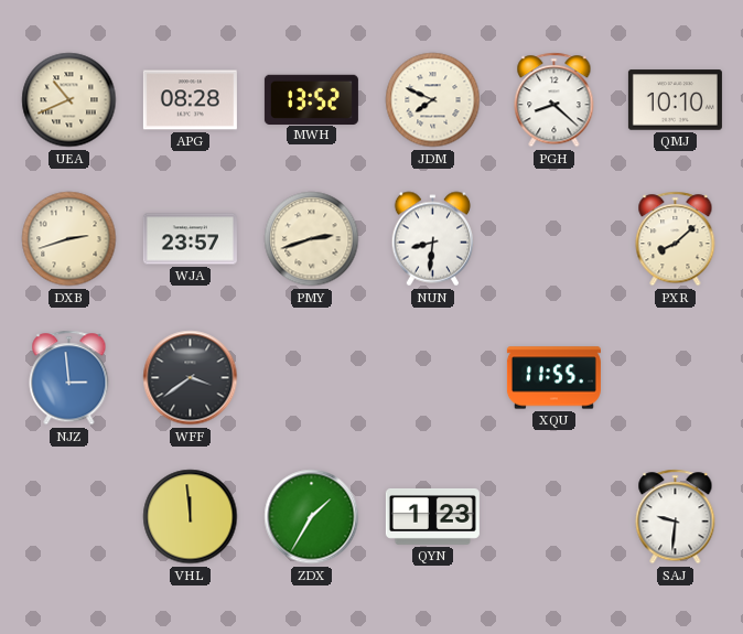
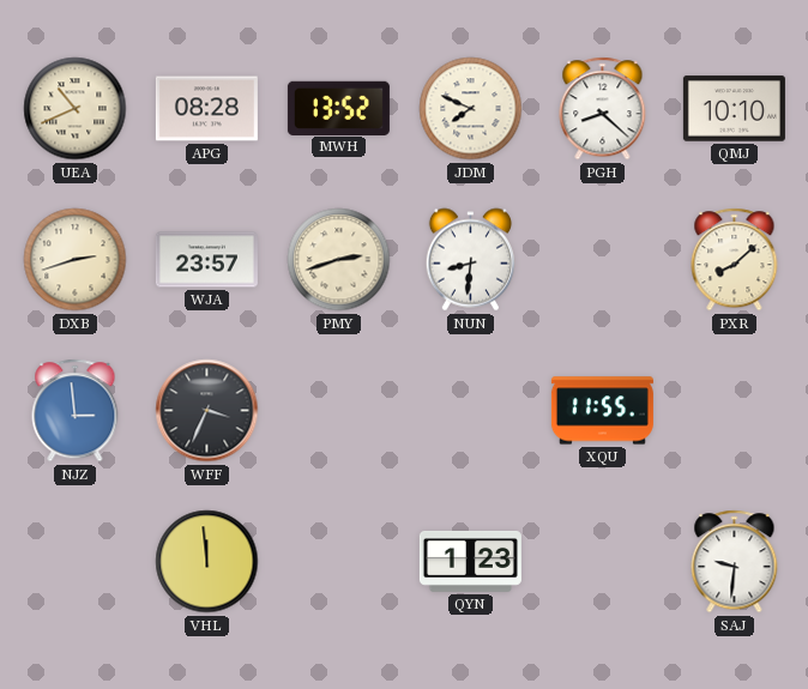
WFF: 3:39 -> 3:34 (207, 411)
ZDX: 1:35 -> none (312, 517)
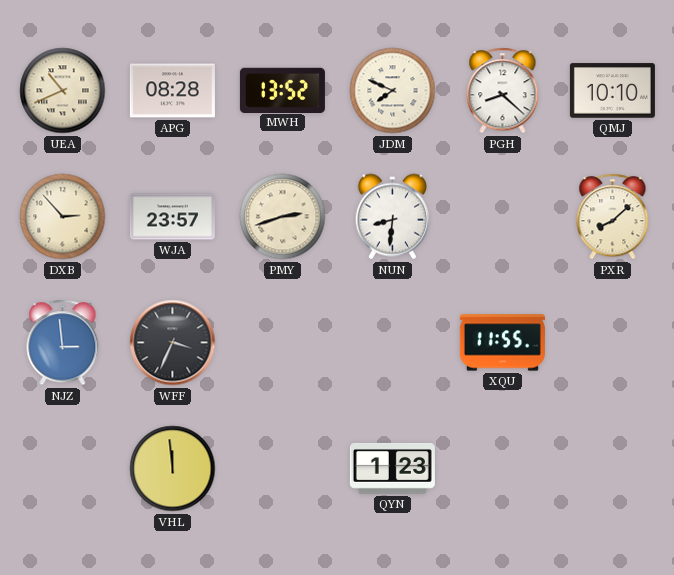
DXB: 2:42 -> 2:53 (63, 217)
SAJ: 9:31 -> none (735, 562)
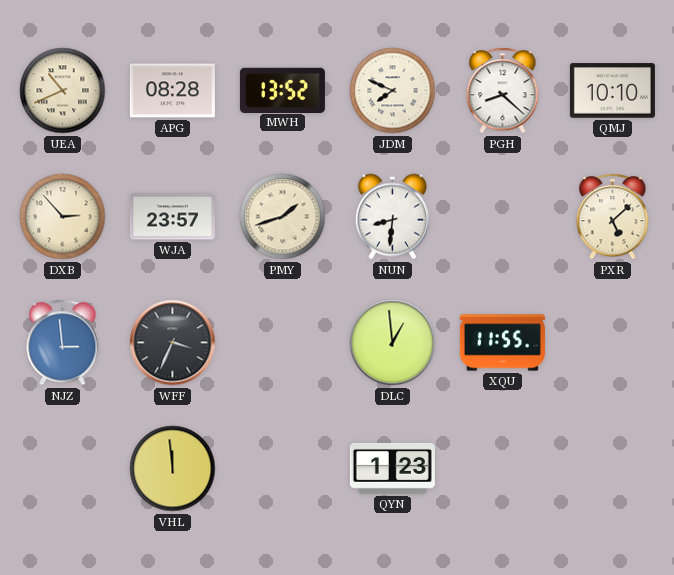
PMY: 2:42 -> 1:42 (283, 217)
PXR: 8:08 -> 5:08 (613, 217)
DLC: none -> 12:59 (393, 343)
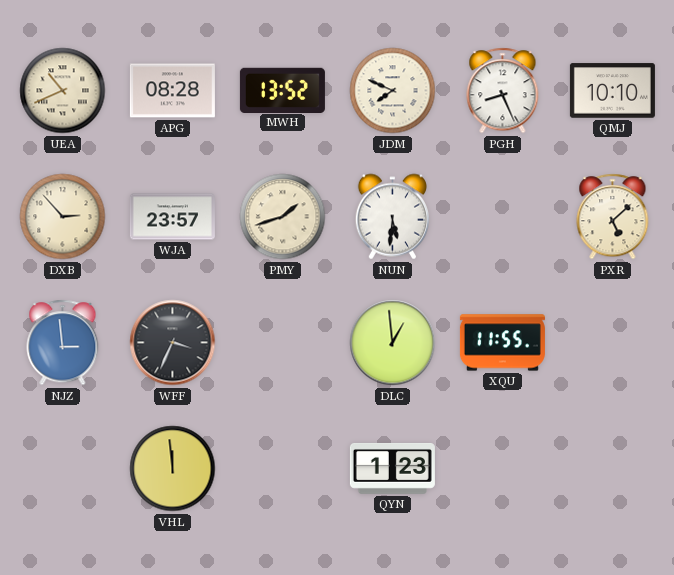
PGH: 8:22 -> 8:26 (503, 91)
NUN: 8:31 -> 5:31 (392, 217)
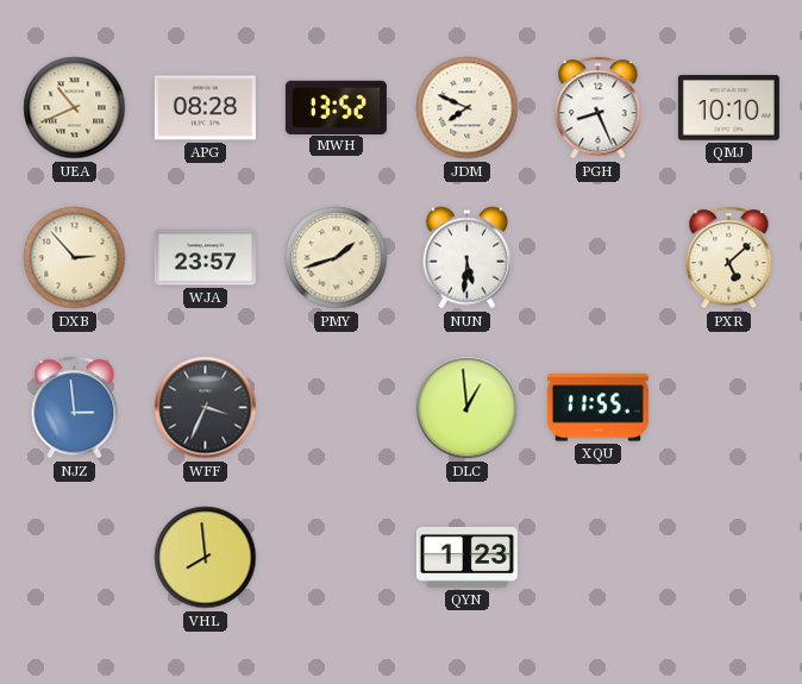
VHL: 11:59 -> 7:59 (206, 558)
